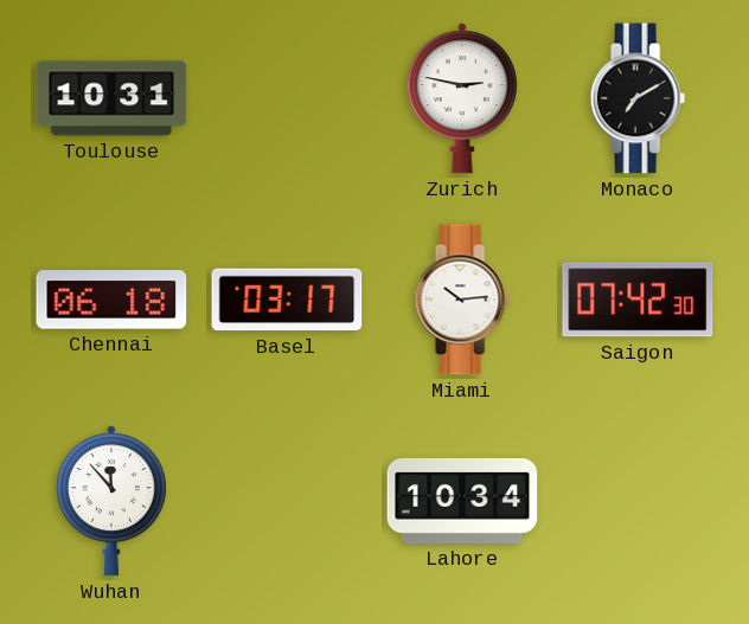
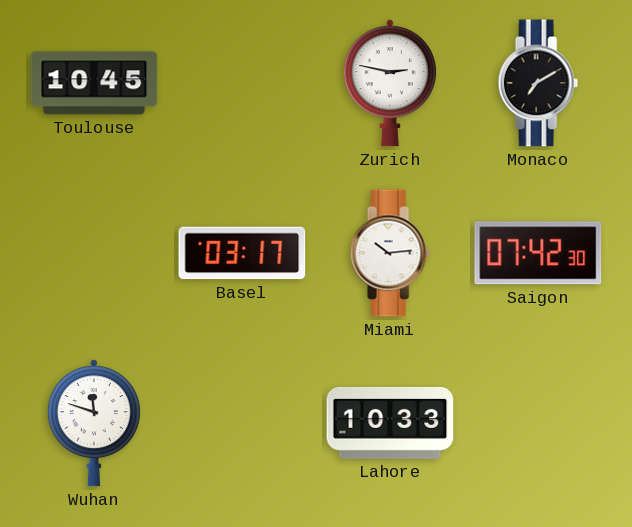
Toulouse: 10:31 -> 10:45 (94, 83)
Chennai: 06:18 -> none (111, 300)
Wuhan: 11:53 -> 11:48 (94, 423)
Lahore: 10:34 -> 10:33 (390, 423)
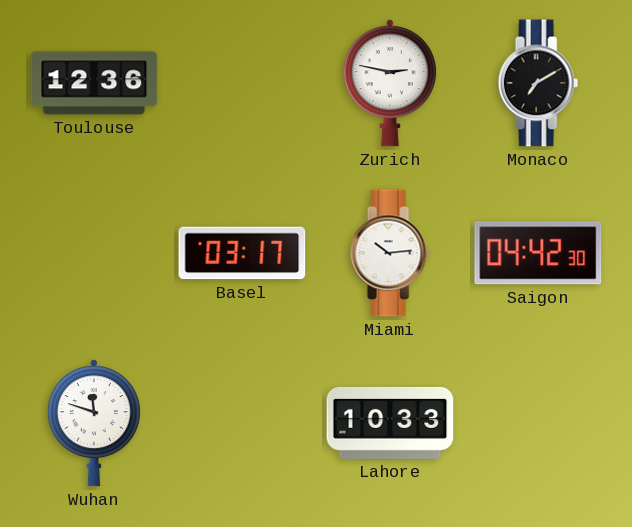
Toulouse: 10:45 -> 12:36 (94, 83)
Saigon: 07:42 -> 04:42 (538, 253)
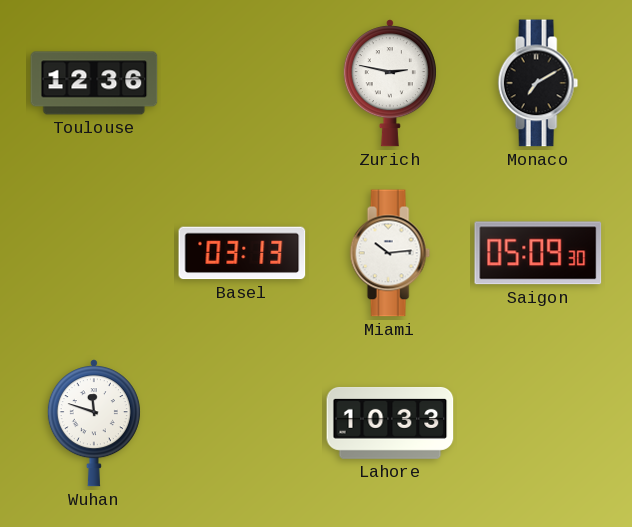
Basel: 03:17 -> 03:13 (242, 253)
Saigon: 04:42 -> 05:09 (538, 253)
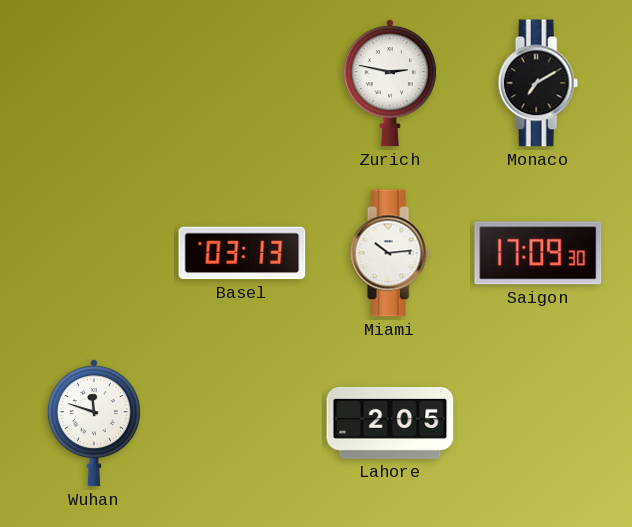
Toulouse: 12:36 -> none (94, 83)
Saigon: 05:09 -> 17:09 (538, 253)
Lahore: 10:33 -> 2:05 (390, 423)
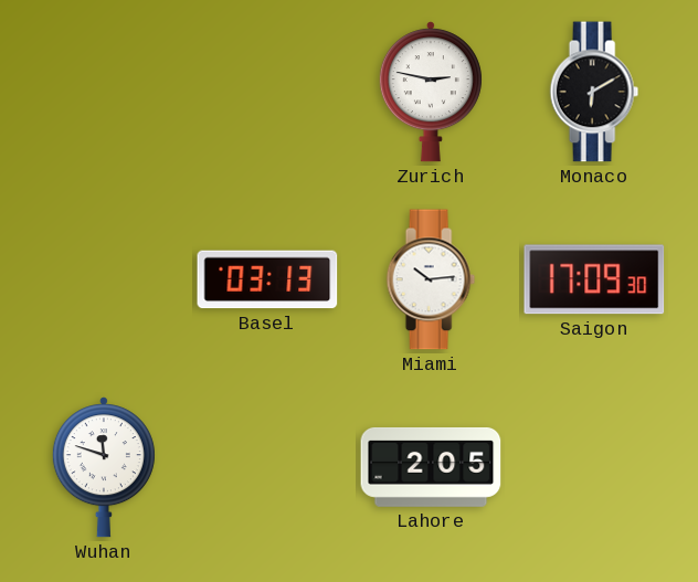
Monaco: 7:10 -> 6:10 (594, 92)
